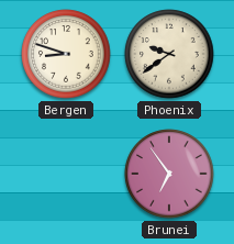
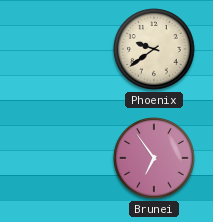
Bergen: 8:48 -> none (66, 54)
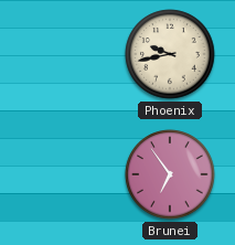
Phoenix: 9:39 -> 9:43 (170, 54)
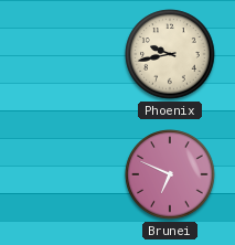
Brunei: 6:54 -> 6:49 (170, 174)
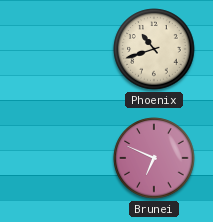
Phoenix: 9:43 -> 10:42 (154, 49)
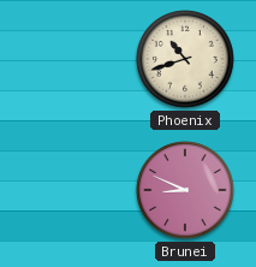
Brunei: 6:49 -> 8:49 (185, 190)
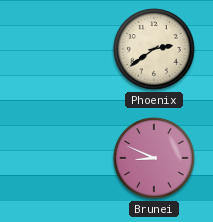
Phoenix: 10:42 -> 2:39 (154, 49)
